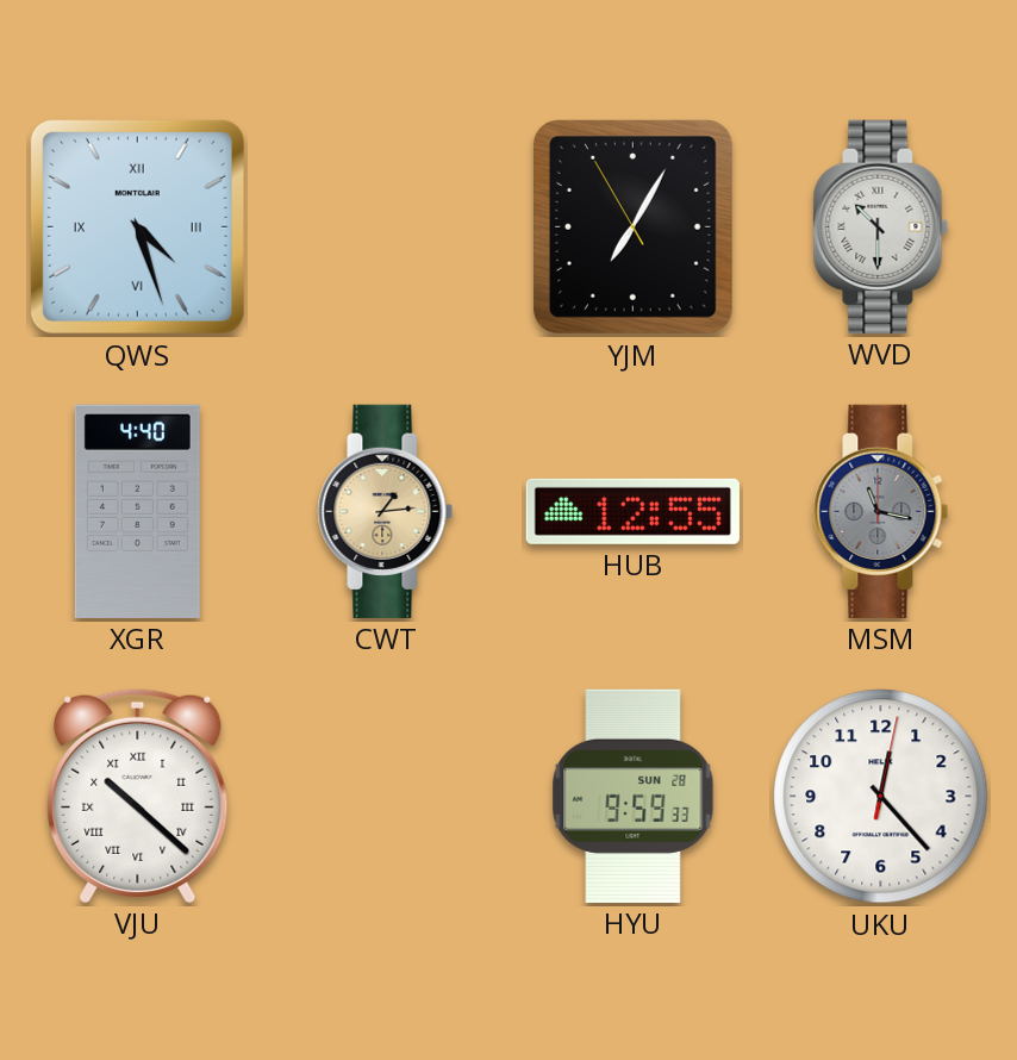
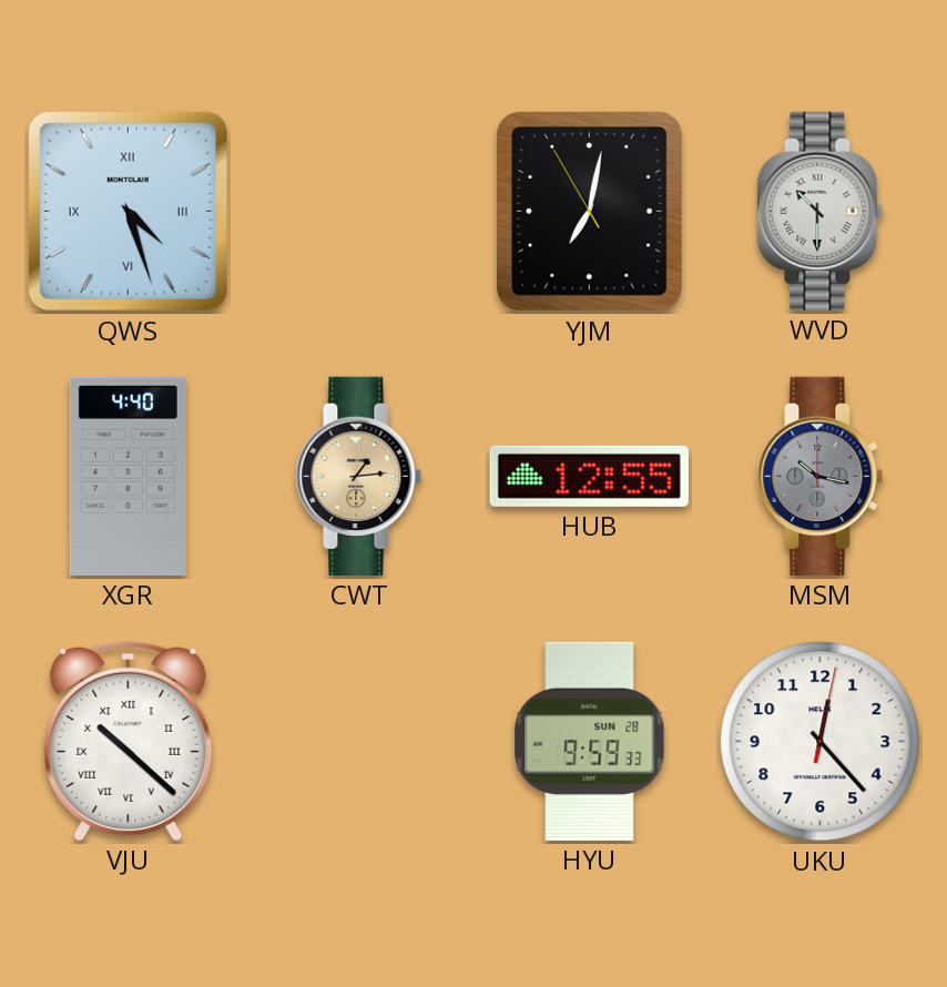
YJM: 7:04 -> 7:01 (589, 212)
MSM: 11:17 -> 10:17 (821, 476)
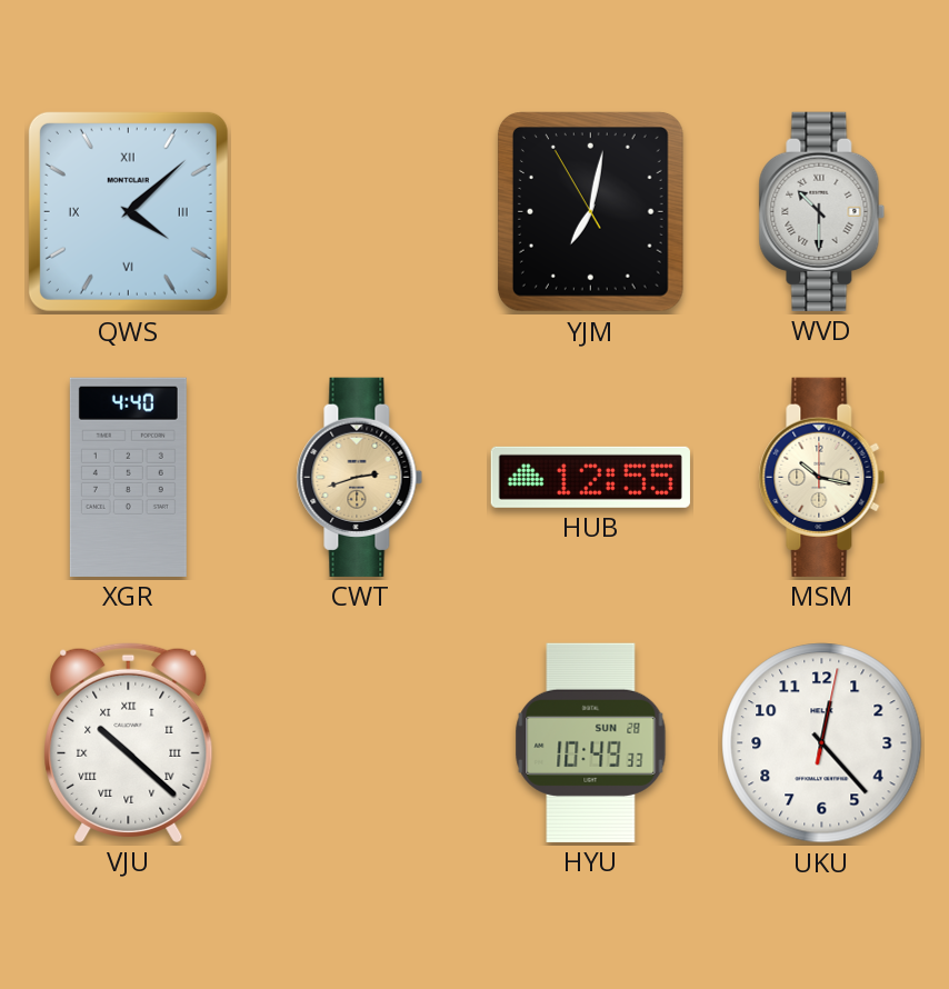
QWS: 4:27 -> 4:08 (128, 211)
CWT: 1:14 -> 2:42 (360, 477)
MSM dial: grey -> cream (822, 477)
HYU: 9:59 -> 10:49 (591, 742)
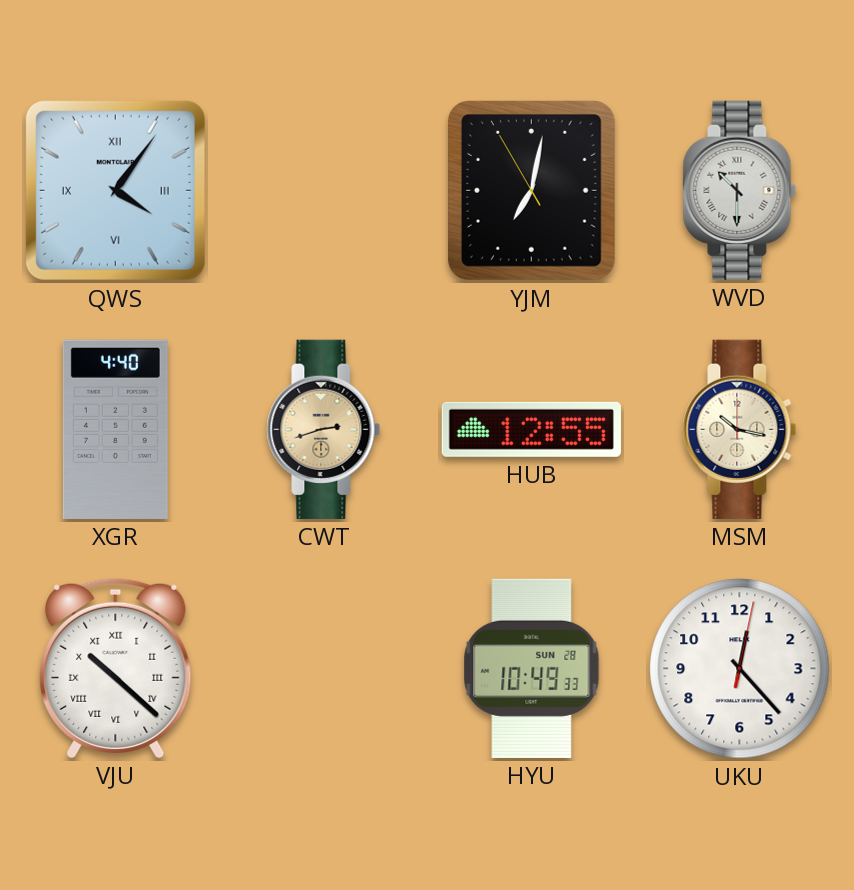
QWS: 4:08 -> 4:06 (115, 190)
